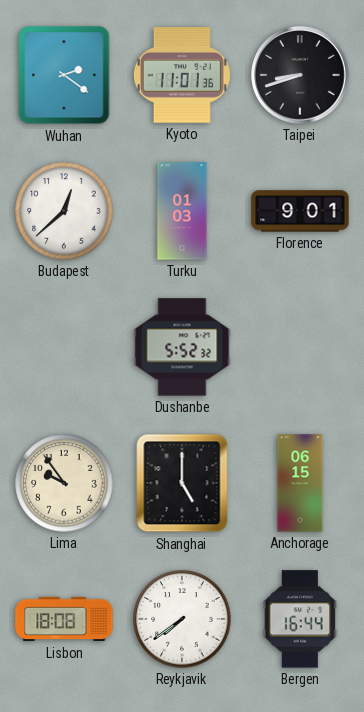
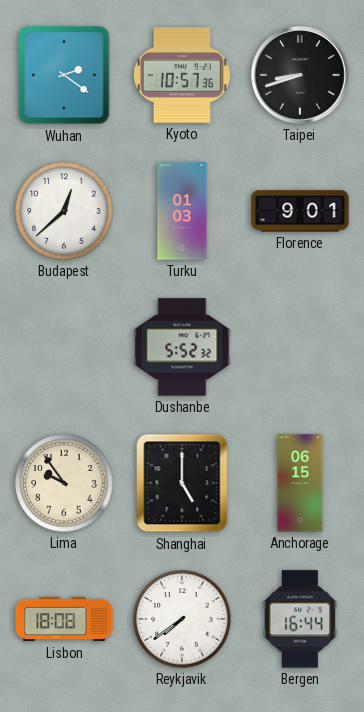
Kyoto: 11:01 -> 10:57 (182, 75)
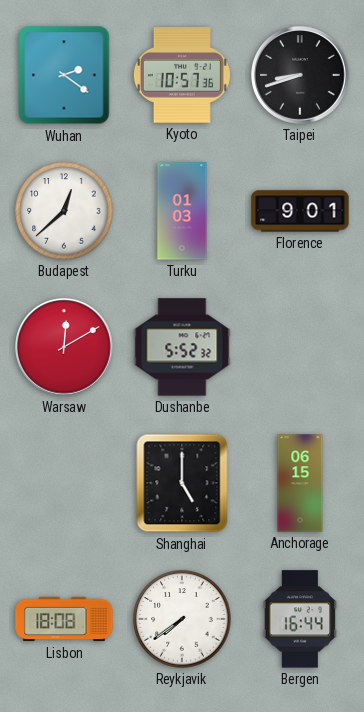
Warsaw: none -> 12:10 (64, 347)
Lima: 9:54 -> none (64, 483)
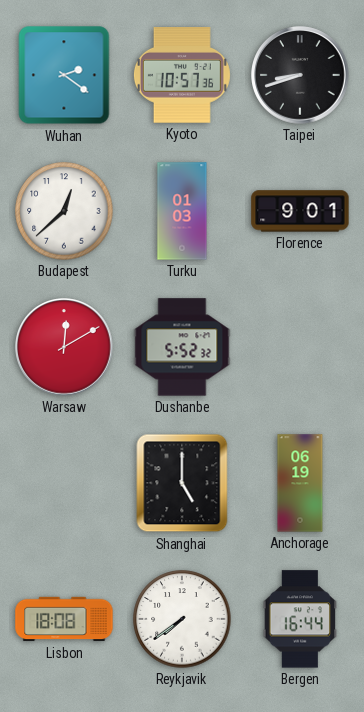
Anchorage: 06:15 -> 06:19 (300, 483)
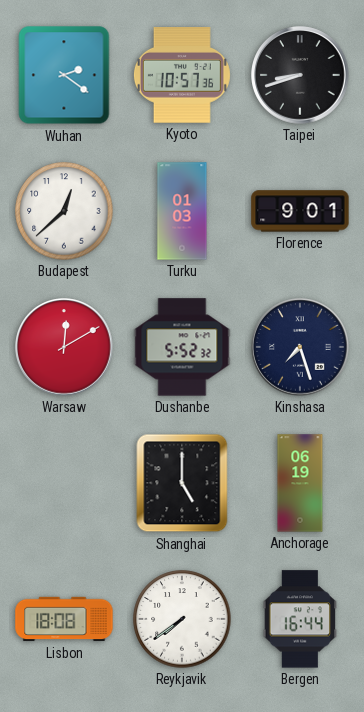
Kinshasa: none -> 7:27 (300, 347)
